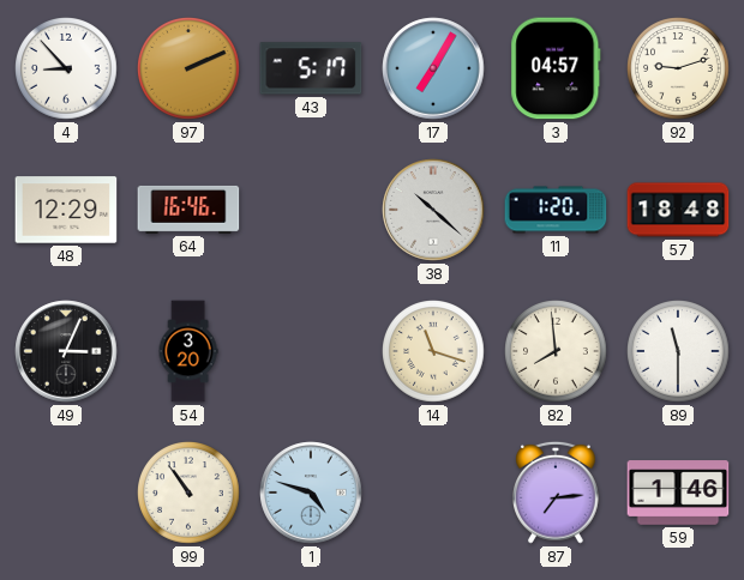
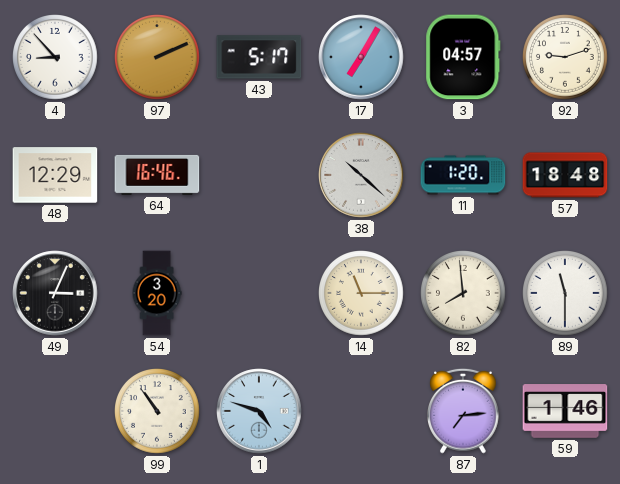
14: 11:18 -> 11:15 (362, 294)
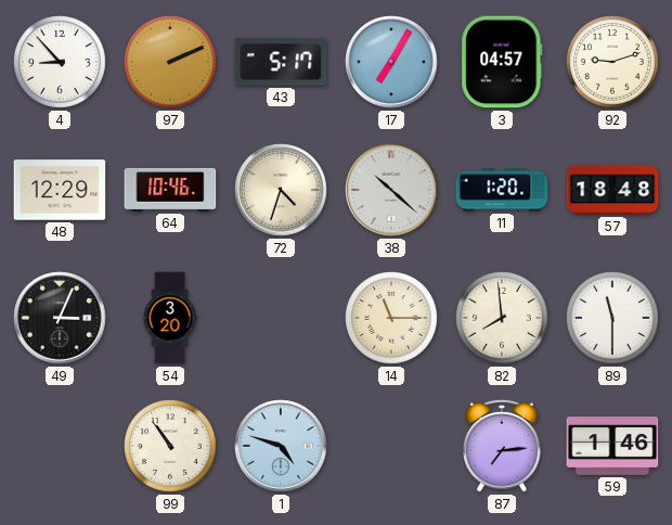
64: 16:46 -> 10:46 (170, 190)
72: none -> 4:33 (281, 190)
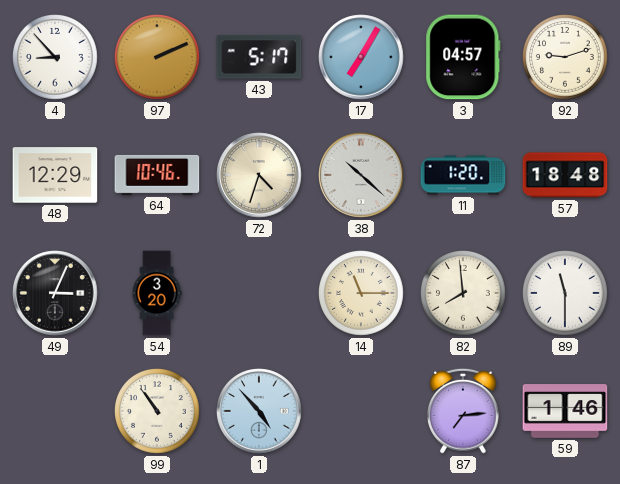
1: 4:48 -> 4:53 (259, 411)
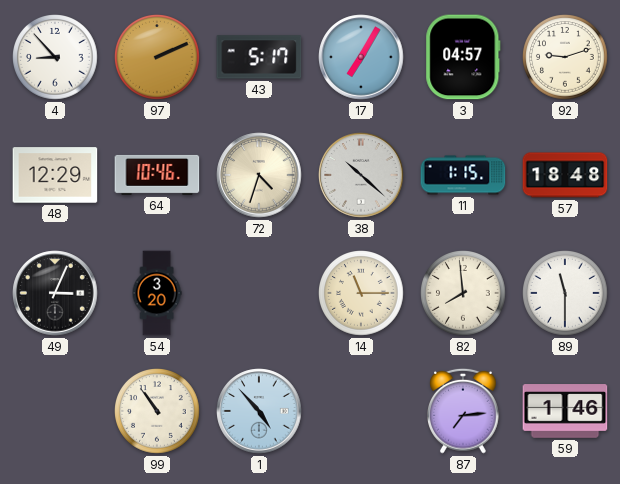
11: 1:20 -> 1:15 (463, 175)
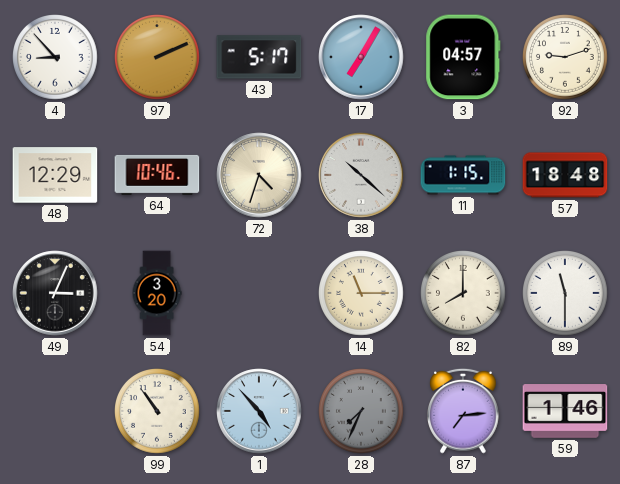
82: 7:59 -> 8:00 (464, 294)
28: none -> 7:34 (362, 412)
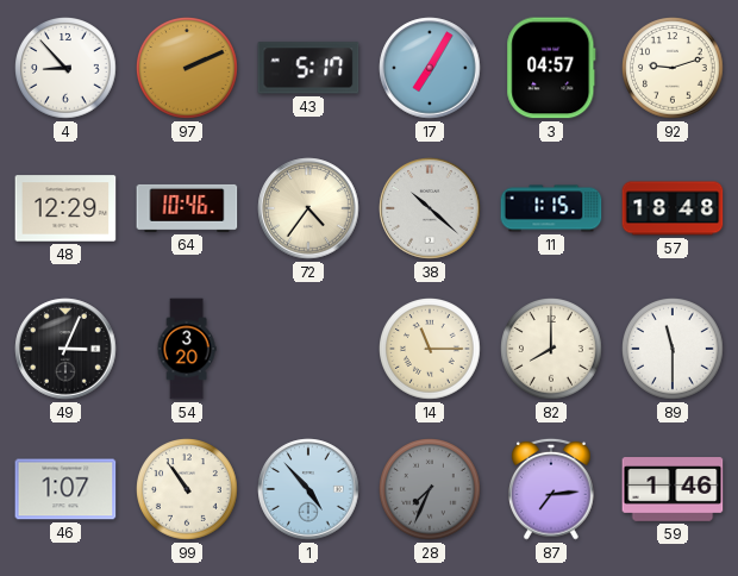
72: 4:33 -> 4:36 (308, 208)
46: none -> 1:07 (65, 489)
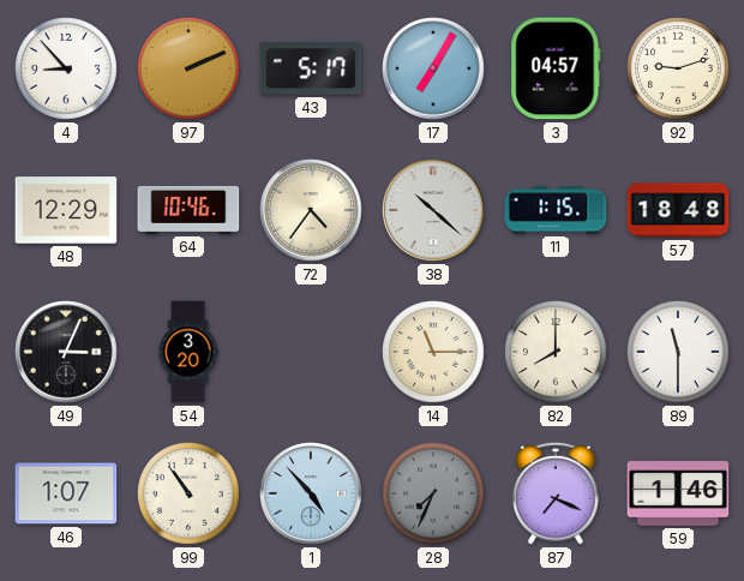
87: 7:14 -> 7:19 (557, 493)
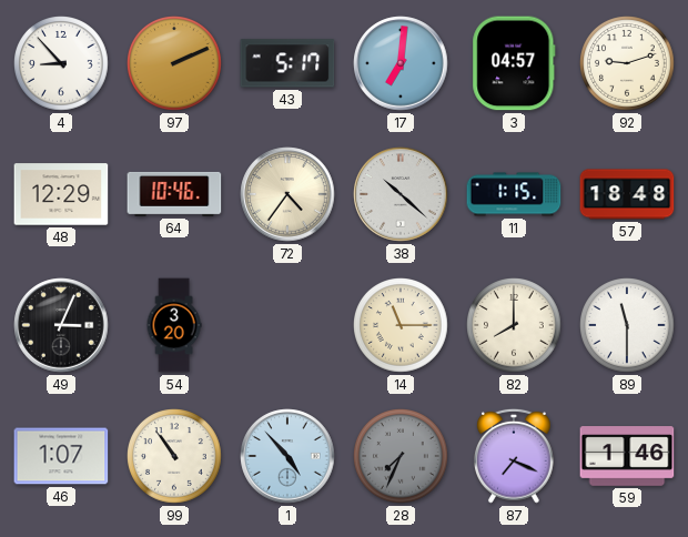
17: 7:05 -> 7:01 (401, 63)
